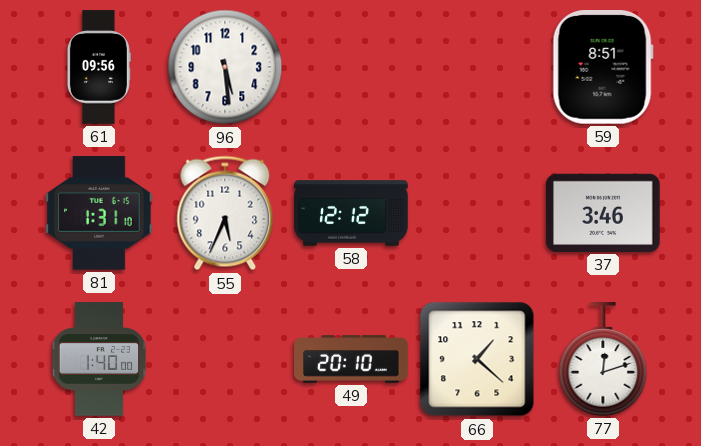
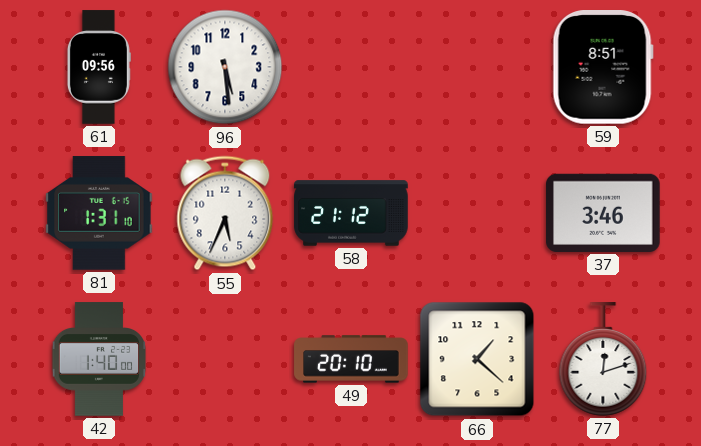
58: 12:12 -> 21:12 (351, 213)
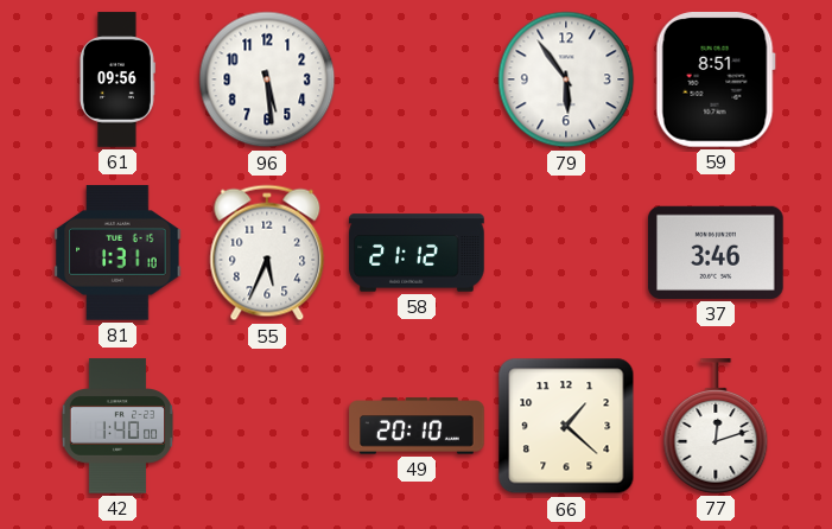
79: none -> 5:54 (566, 79)
